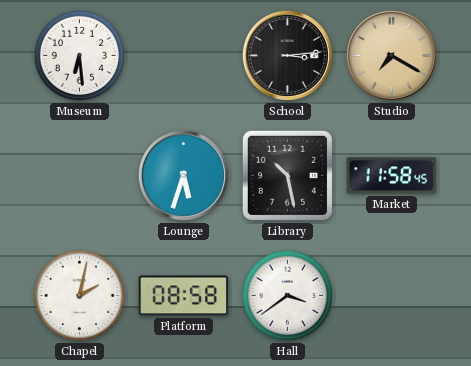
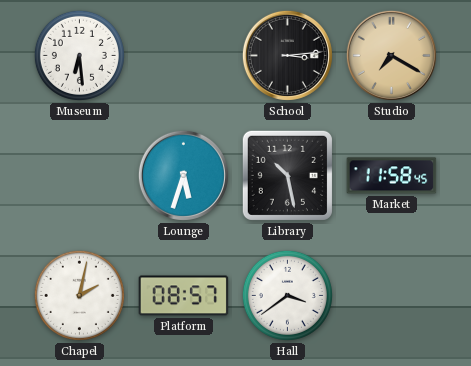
Platform: 08:58 -> 08:57 (184, 296)
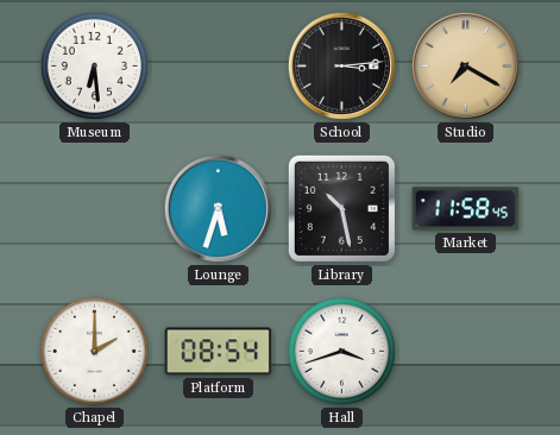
Chapel: 2:02 -> 2:00 (94, 351)
Platform: 08:57 -> 08:54 (219, 352)
Hall: 3:39 -> 3:42 (341, 351)
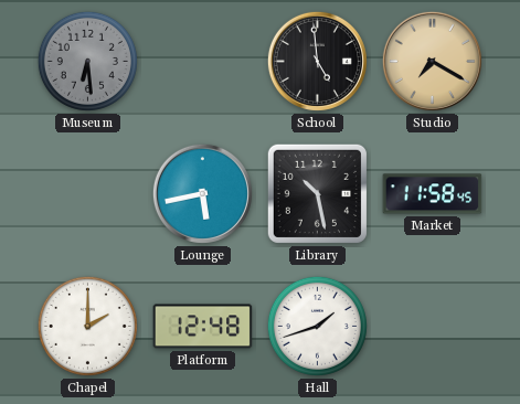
Museum dial: white -> grey (87, 61)
School: 3:14 -> 4:59 (317, 61)
Lounge: 5:33 -> 5:43 (202, 193)
Platform: 08:54 -> 12:48 (203, 327)
Hall: 3:42 -> 1:42 (317, 326)
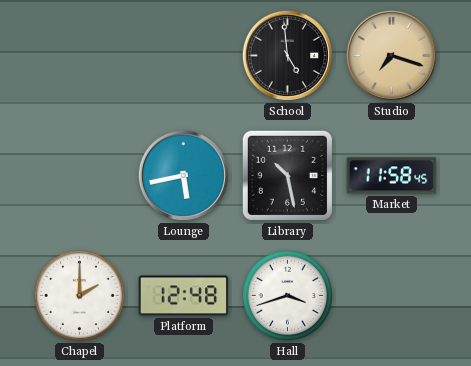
Museum: 6:29 -> none (87, 61)
Studio: 7:20 -> 7:18 (391, 55)
Hall: 1:42 -> 3:42 (287, 295)
